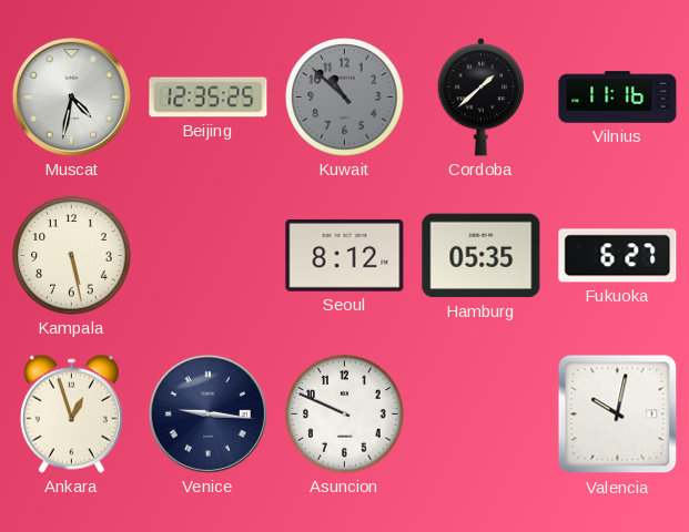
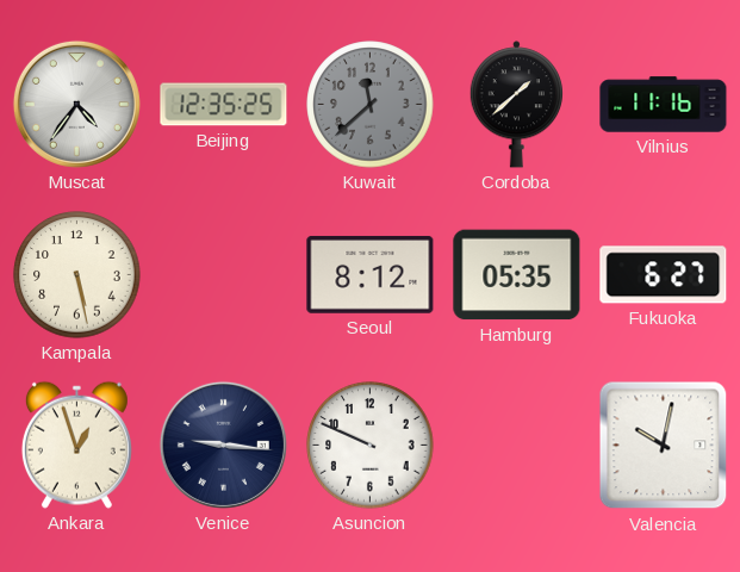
Muscat: 4:32 -> 4:36 (76, 104)
Kuwait: 10:52 -> 11:38 (371, 105)
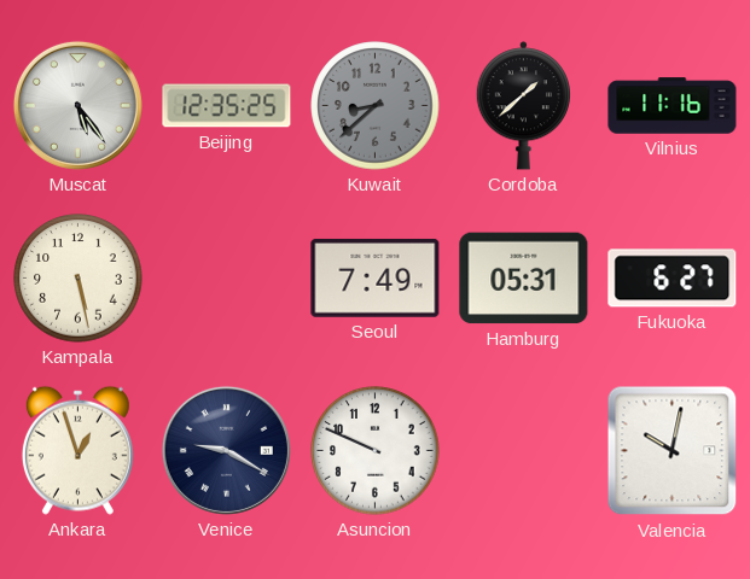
Muscat: 4:36 -> 5:24 (77, 105)
Kuwait: 11:38 -> 8:38 (376, 106)
Seoul: 8:12 -> 7:49 (376, 277)
Hamburg: 05:35 -> 05:31 (524, 279)
Venice: 9:16 -> 9:20 (226, 450)
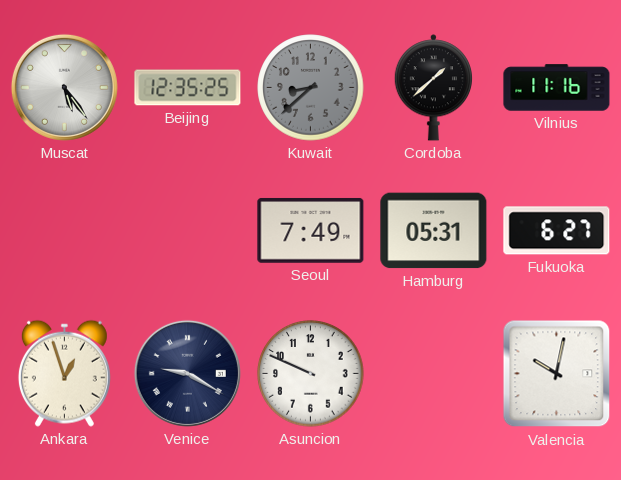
Kampala: 5:28 -> none (79, 279)
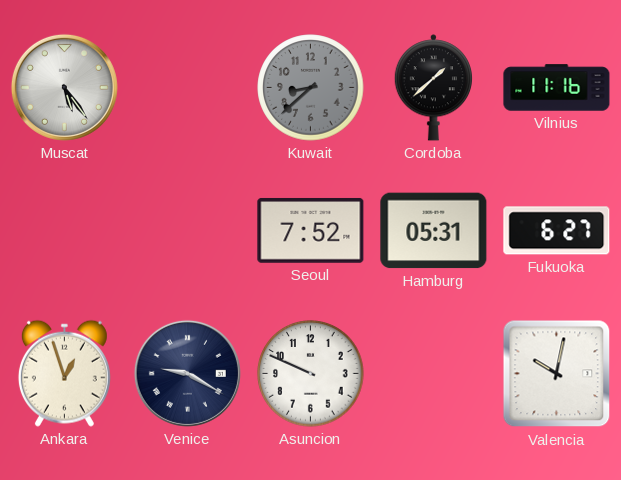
Beijing: 12:35 -> none (188, 88)
Seoul: 7:49 -> 7:52 (311, 230)
